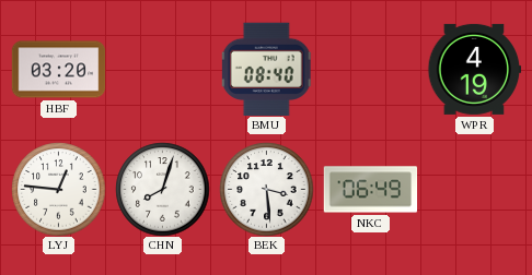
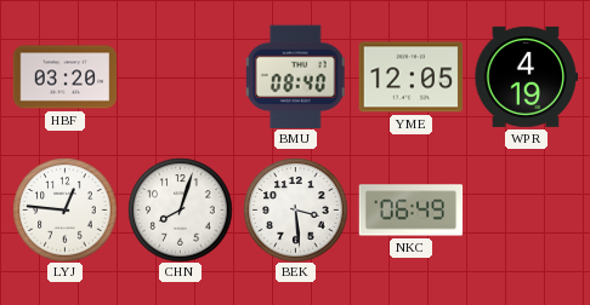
YME: none -> 12:05 (410, 77)
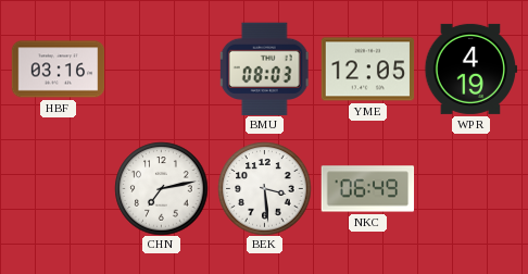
HBF: 03:20 -> 03:16 (58, 70)
BMU: 08:40 -> 08:03 (264, 68)
LYJ: 12:46 -> none (64, 209)
CHN: 8:03 -> 7:13 (161, 188)
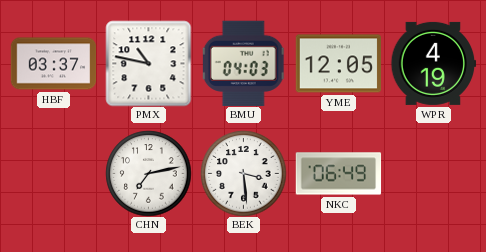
HBF: 03:16 -> 03:37 (53, 64)
PMX: none -> 10:47 (148, 63)
BMU: 08:03 -> 04:03 (243, 63)
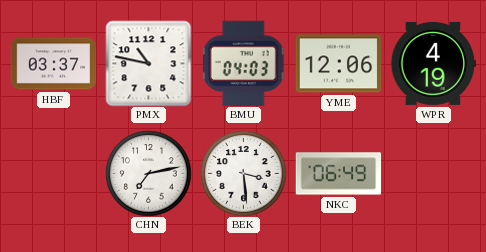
YME: 12:05 -> 12:06 (338, 64)
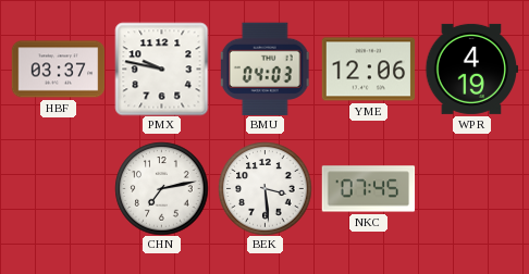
PMX: 10:47 -> 9:47 (161, 68)
NKC: 06:49 -> 07:45 (368, 189)
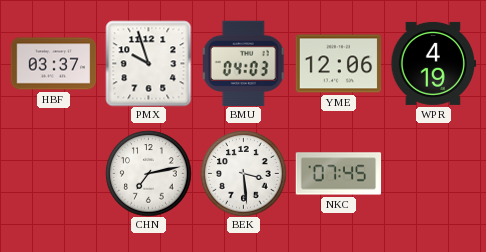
PMX: 9:47 -> 9:57 (148, 63)
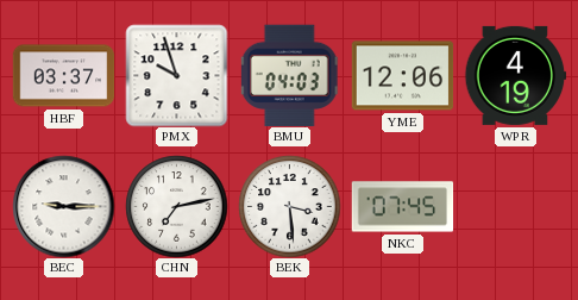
BEC: none -> 9:15 (63, 206)
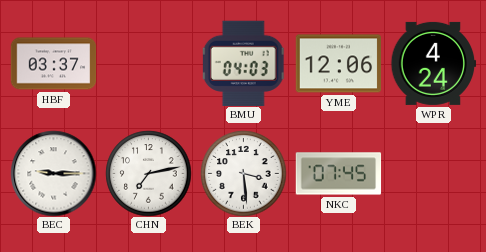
PMX: 9:57 -> none (176, 75)
WPR: 4:19 -> 4:24 (433, 63)
